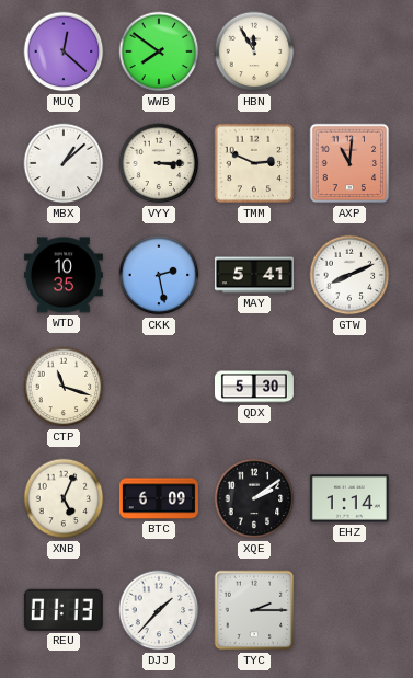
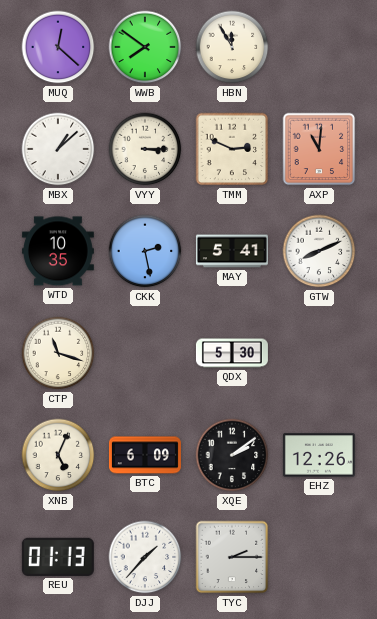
EHZ: 1:14 -> 12:26 (319, 455)
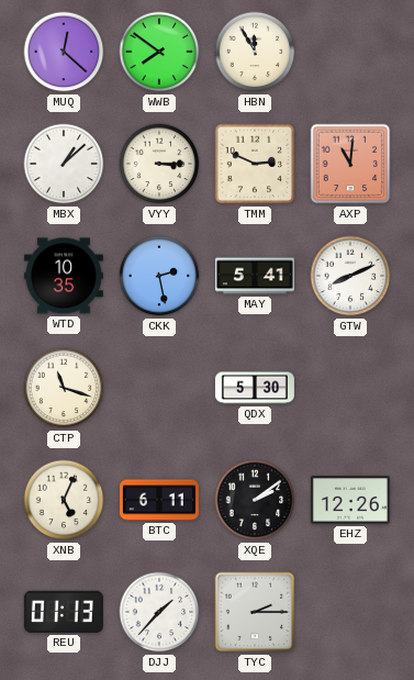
BTC: 6:09 -> 6:11 (159, 500)
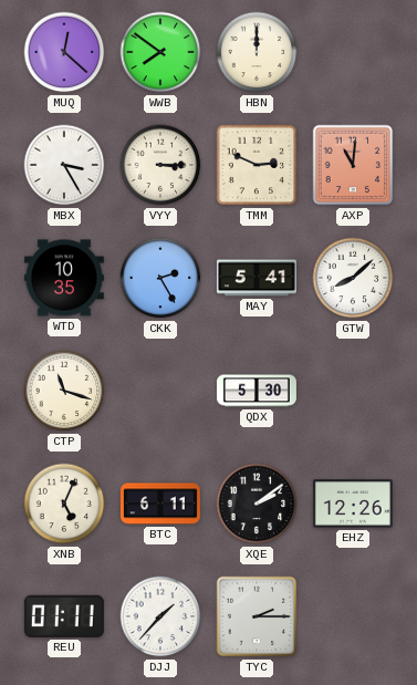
HBN: 11:55 -> 12:00 (257, 52)
MBX: 1:08 -> 3:25 (64, 165)
CKK: 2:28 -> 2:25 (160, 278)
GTW: 8:11 -> 8:08 (353, 278)
REU: 01:13 -> 01:11 (64, 616)
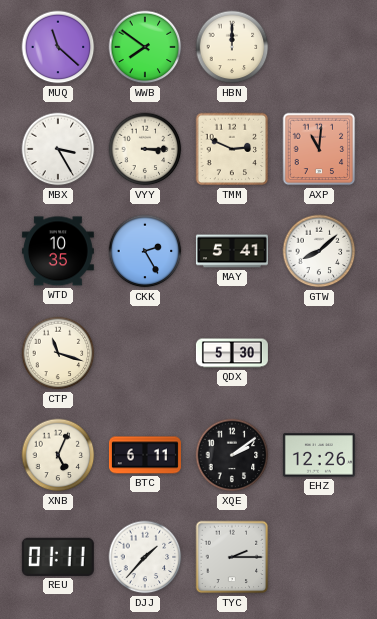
MUQ: 12:22 -> 11:22 (58, 47)
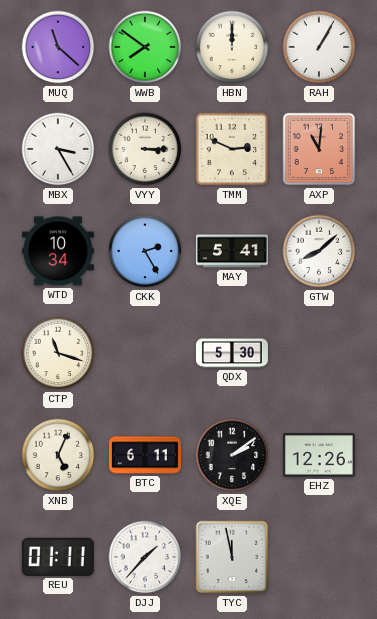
RAH: none -> 1:05 (319, 47)
WTD: 10:35 -> 10:34 (58, 251)
TYC: 2:15 -> 11:58 (232, 557)
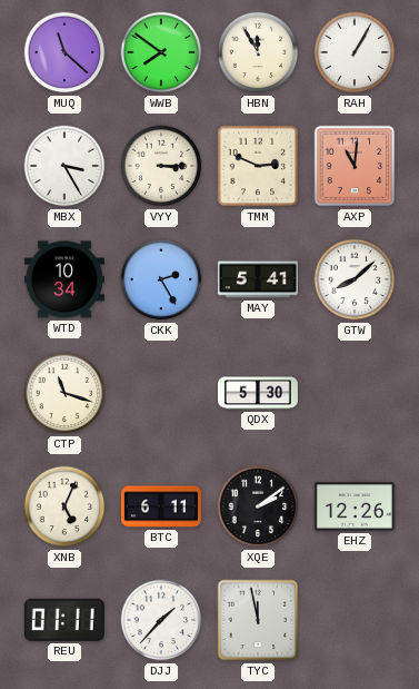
HBN: 12:00 -> 11:55 (258, 52)
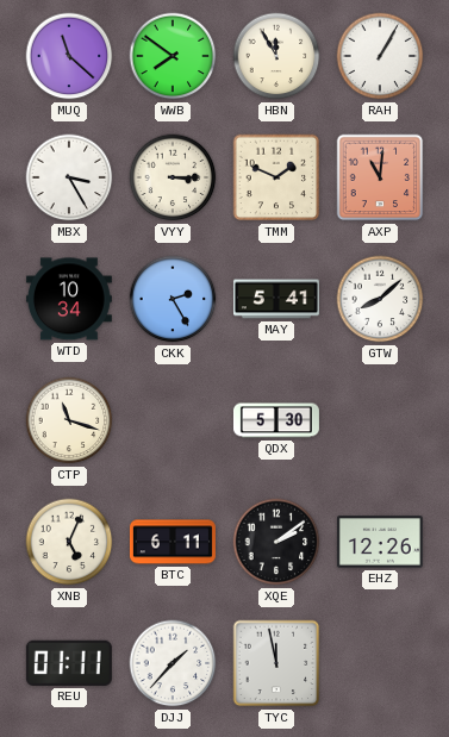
TMM: 2:49 -> 1:49 (276, 177)
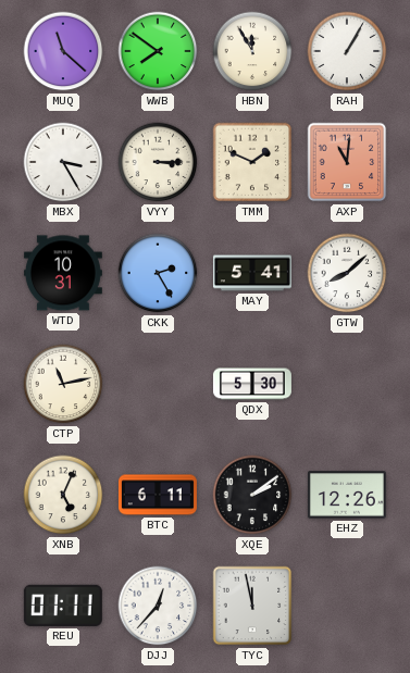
WTD: 10:34 -> 10:31 (63, 273)
CTP: 11:18 -> 11:13 (63, 384)
DJJ: 1:37 -> 12:37 (158, 606)
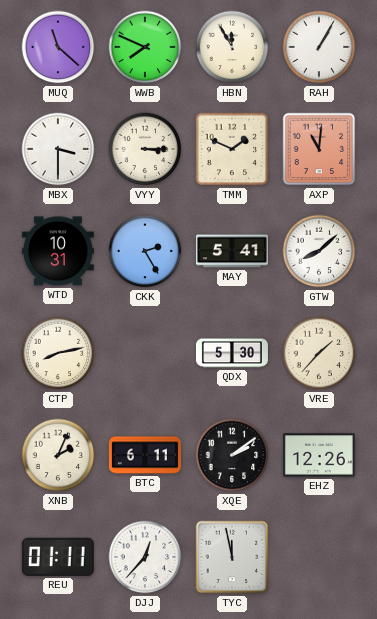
WWB: 7:51 -> 7:49 (145, 47)
MBX: 3:25 -> 3:30 (58, 149)
CTP: 11:13 -> 8:13 (58, 353)
VRE: none -> 1:37 (319, 353)
XNB: 5:04 -> 2:04 (58, 455)
